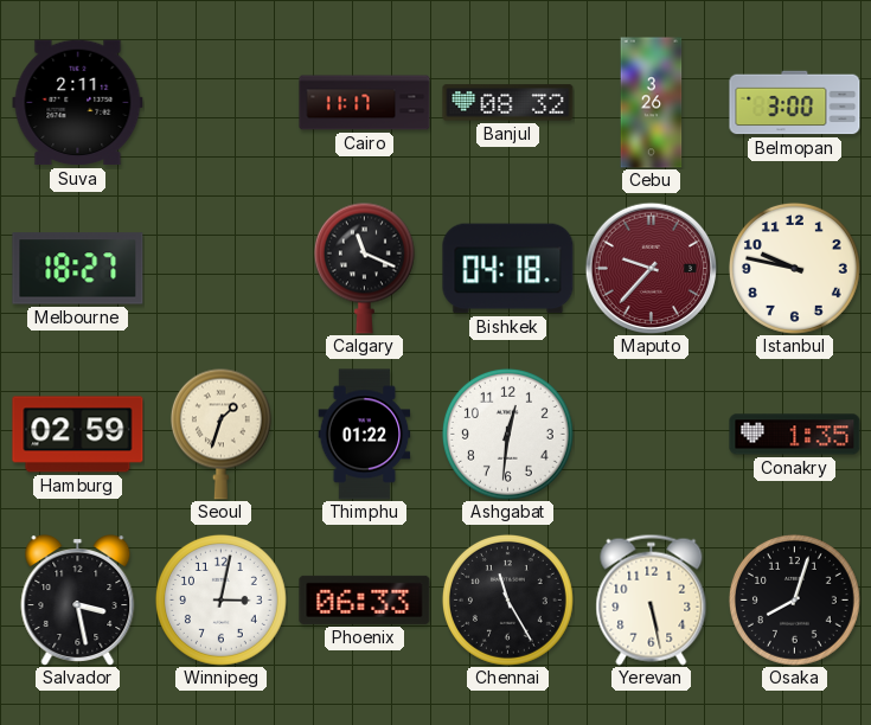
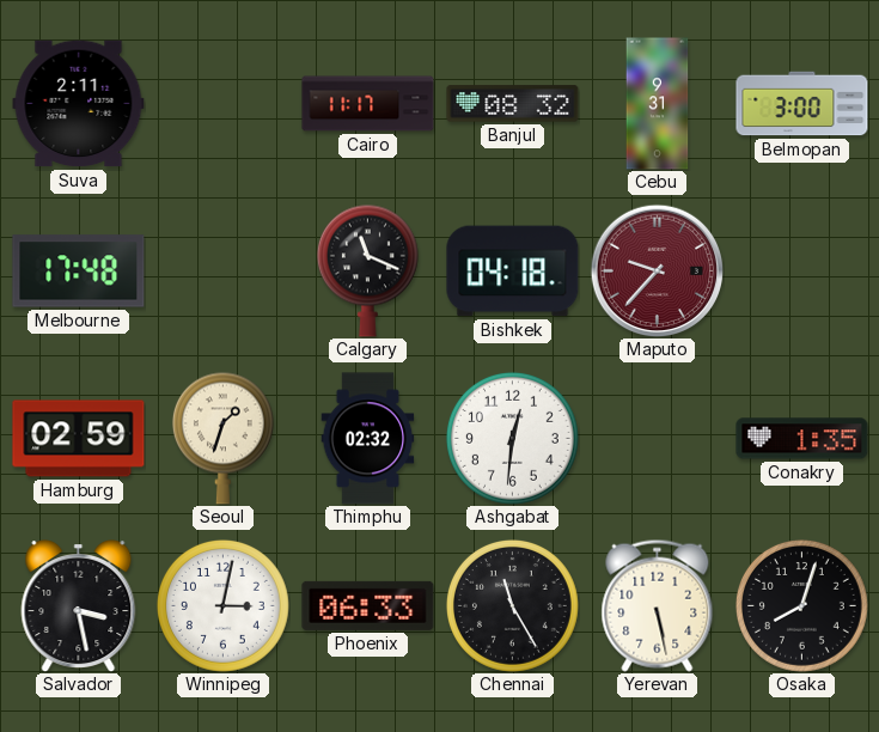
Cebu: 3:26 -> 9:31 (658, 104)
Melbourne: 18:27 -> 17:48 (79, 272)
Istanbul: 9:47 -> none (794, 268)
Thimphu: 01:22 -> 02:32 (368, 439)
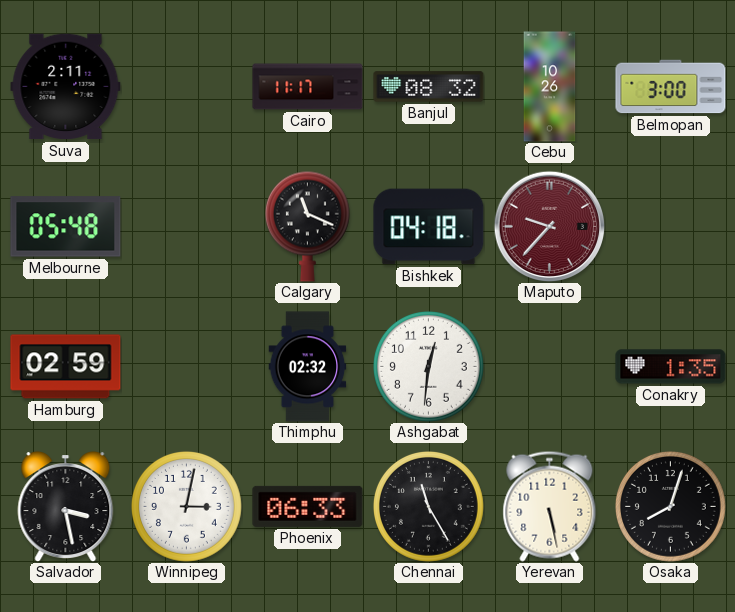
Cebu: 9:31 -> 10:26 (550, 87)
Melbourne: 17:48 -> 05:48 (66, 227)
Seoul: 1:33 -> none (222, 438)
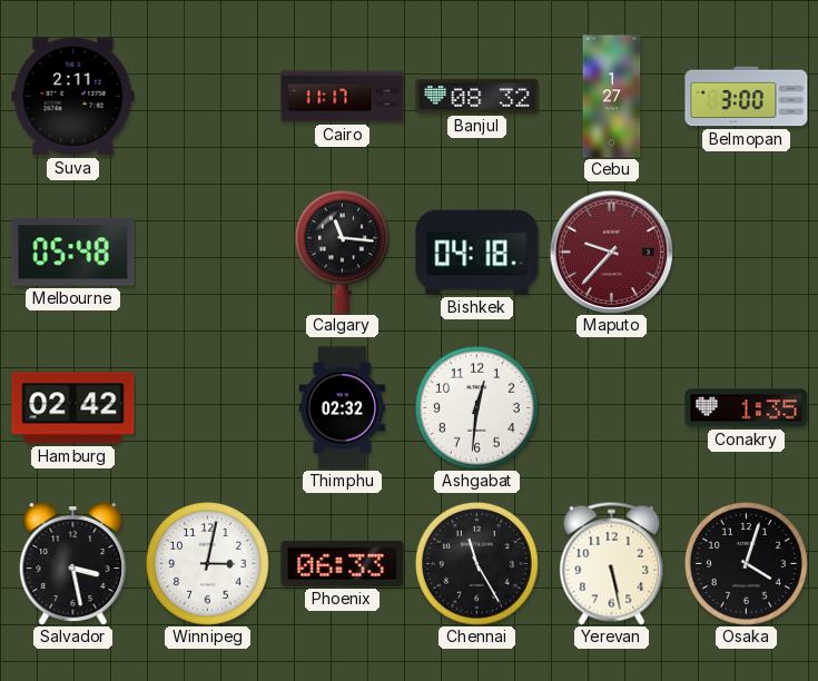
Cebu: 10:26 -> 1:27 (612, 97)
Calgary: 11:19 -> 11:16 (342, 251)
Hamburg: 02:59 -> 02:42 (73, 408)
Osaka: 8:03 -> 4:03 (746, 563)
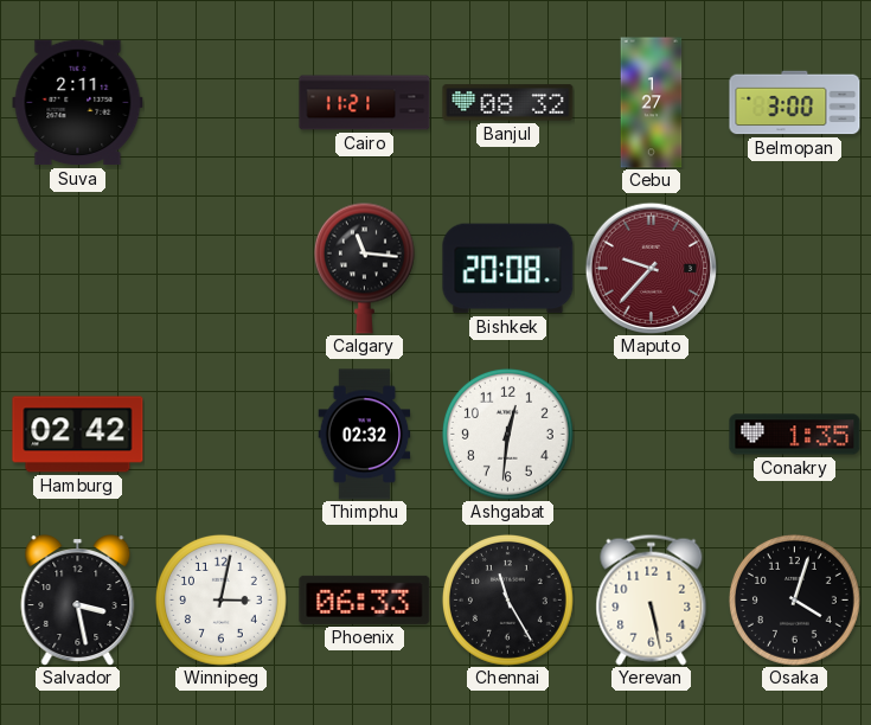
Cairo: 11:17 -> 11:21 (365, 103)
Melbourne: 05:48 -> none (73, 253)
Bishkek: 04:18 -> 20:08 (508, 269)
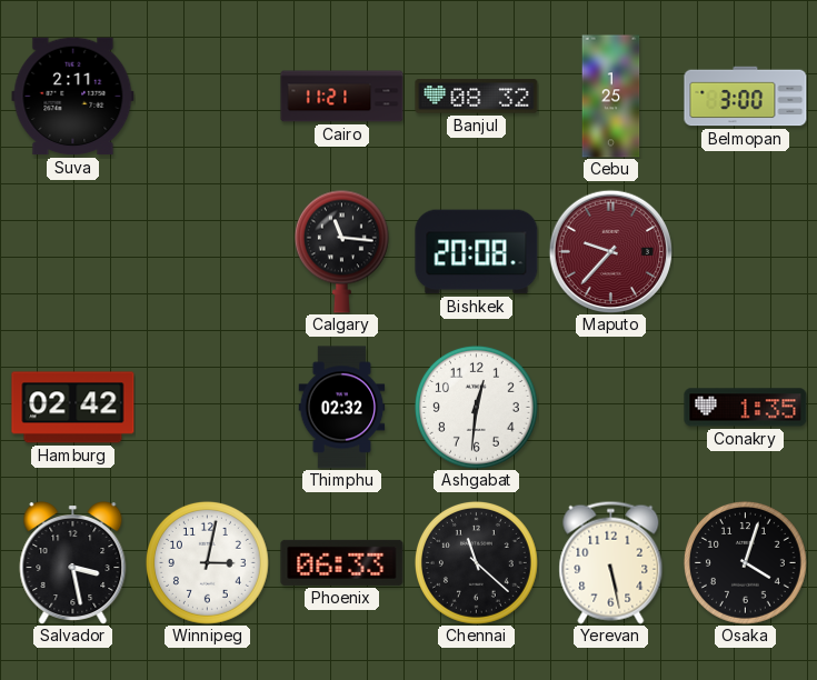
Cebu: 1:27 -> 1:25 (611, 97)
Chennai: 11:25 -> 11:22 (476, 562)
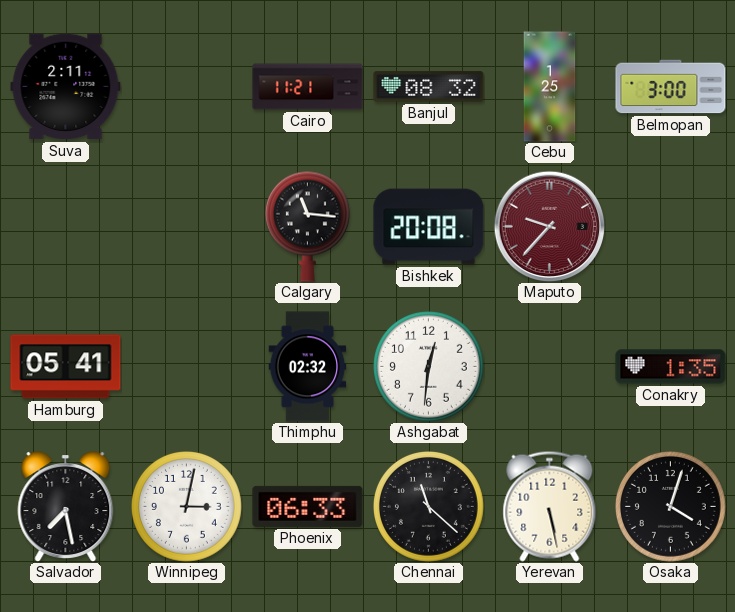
Hamburg: 02:42 -> 05:41 (66, 367)
Salvador: 3:28 -> 7:28 (66, 507)
